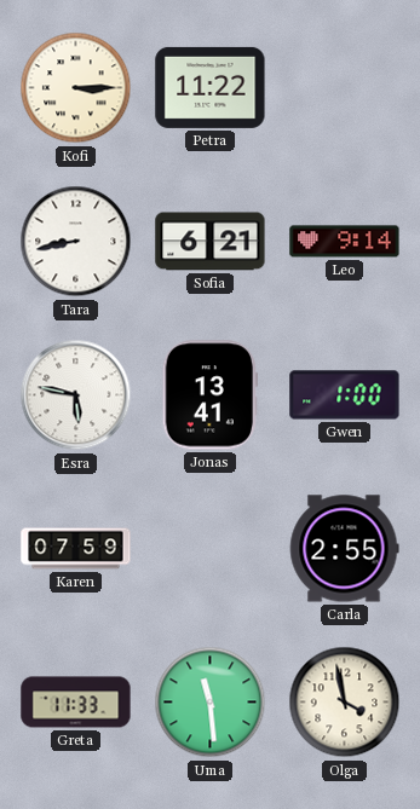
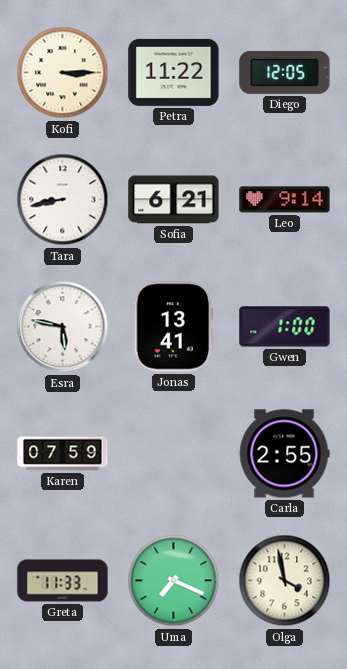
Diego: none -> 12:05 (285, 72)
Uma: 11:29 -> 7:19 (174, 581)
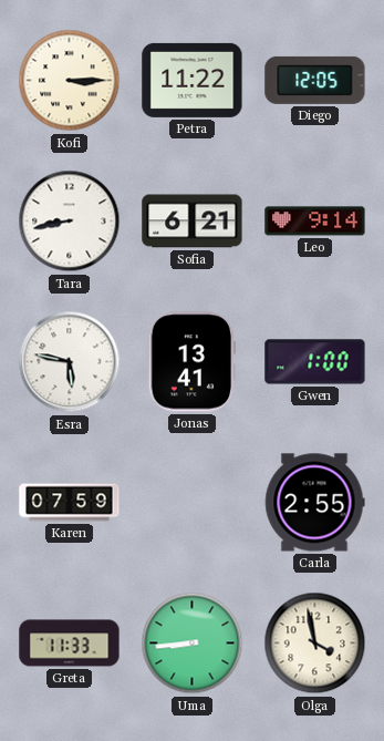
Uma: 7:19 -> 8:44 (193, 644)
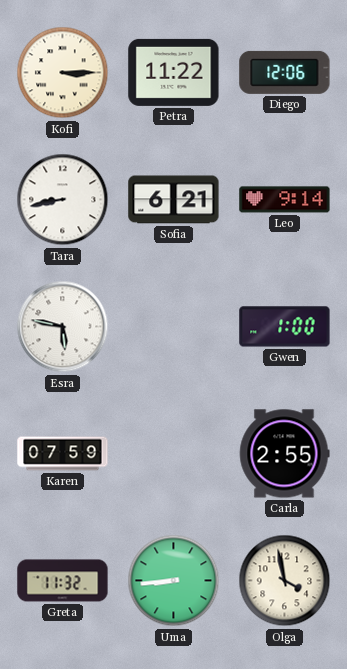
Diego: 12:05 -> 12:06 (285, 72)
Jonas: 13:41 -> none (191, 362)
Greta: 11:33 -> 11:32 (63, 581)
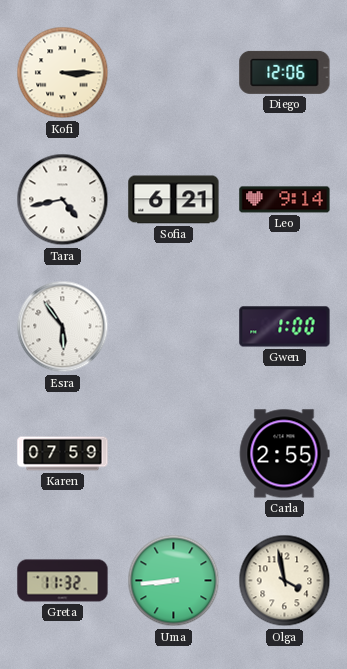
Petra: 11:22 -> none (174, 72)
Tara: 8:43 -> 4:43 (63, 200)
Esra: 5:47 -> 5:54 (63, 327)
